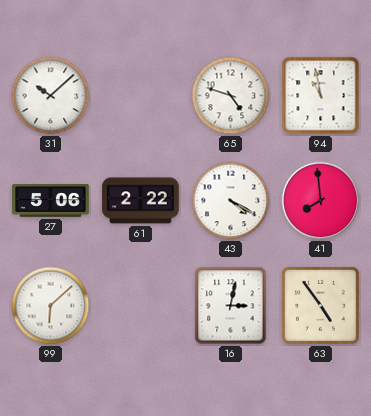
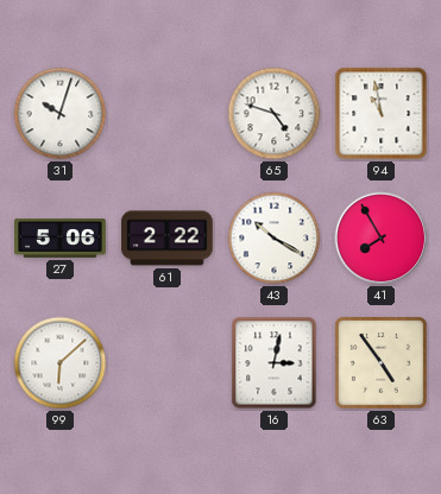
31: 10:08 -> 10:03 (61, 114)
43: 4:20 -> 10:20 (275, 239)
41: 7:59 -> 7:55 (382, 239)
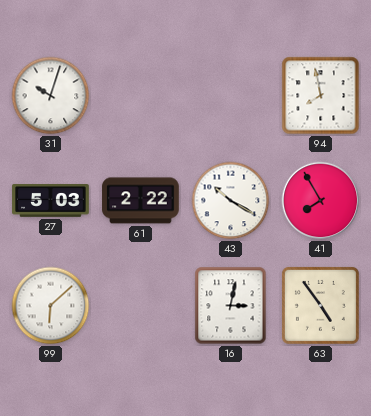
65: 4:48 -> none (275, 114)
94: 10:58 -> 7:58 (321, 96)
27: 5:06 -> 5:03 (51, 201)
